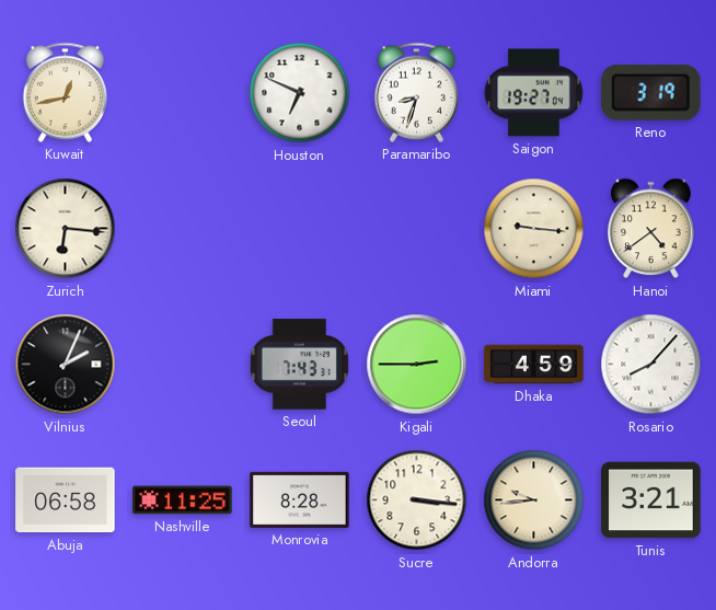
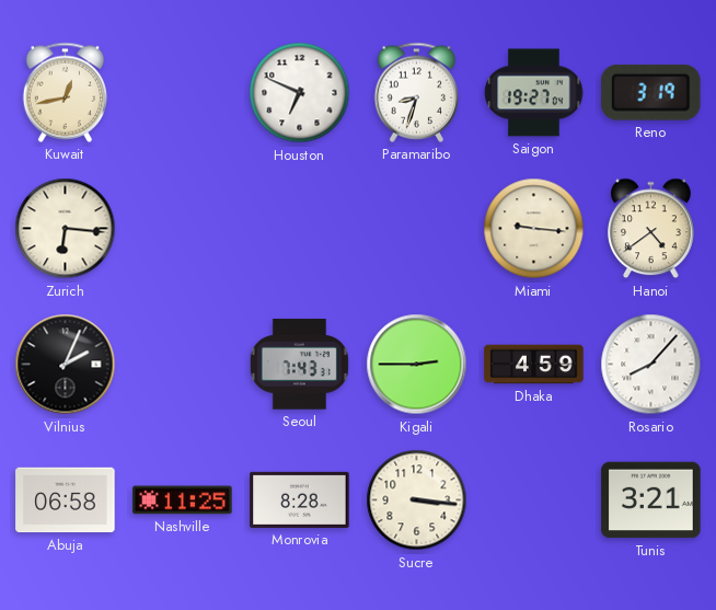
Andorra: 9:44 -> none (534, 500)
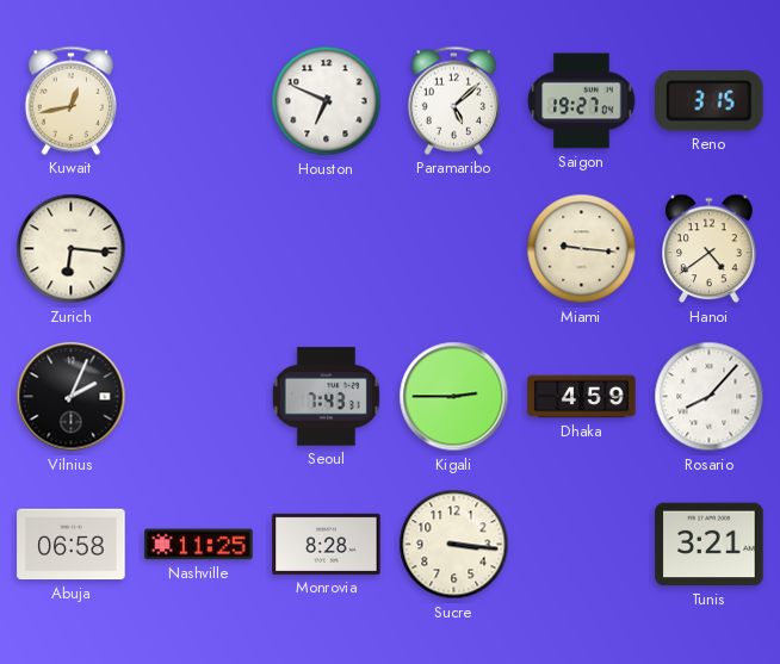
Paramaribo: 8:33 -> 5:08 (453, 100)
Reno: 3:19 -> 3:15 (710, 100)
